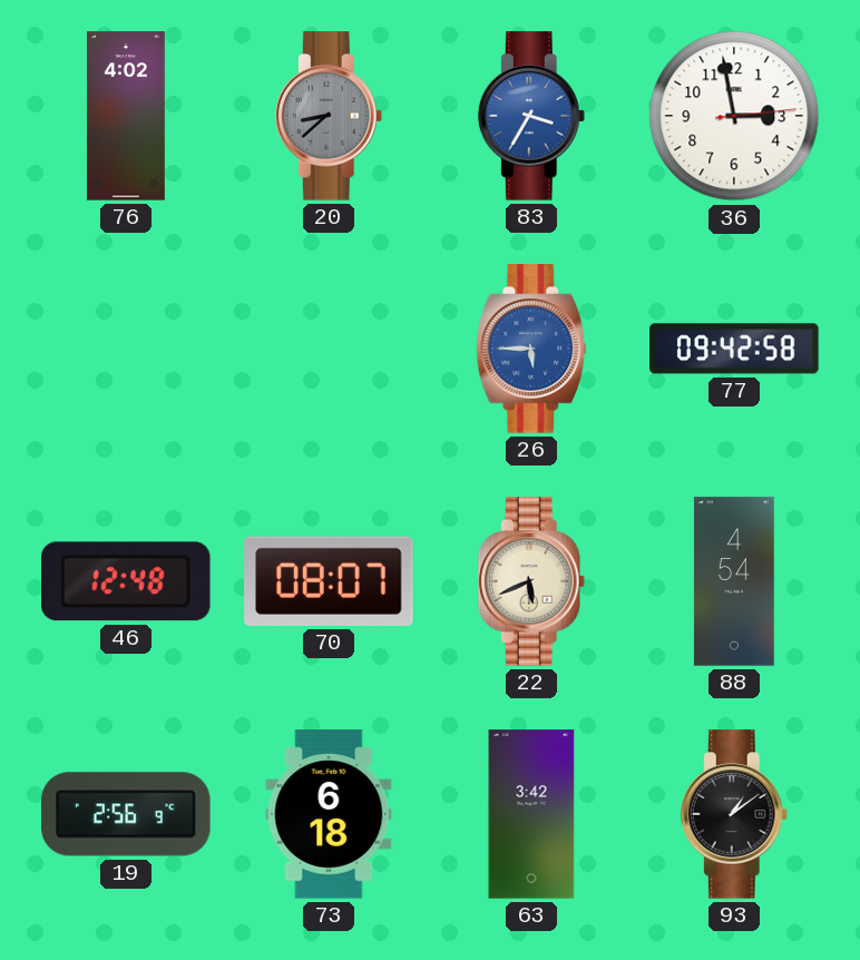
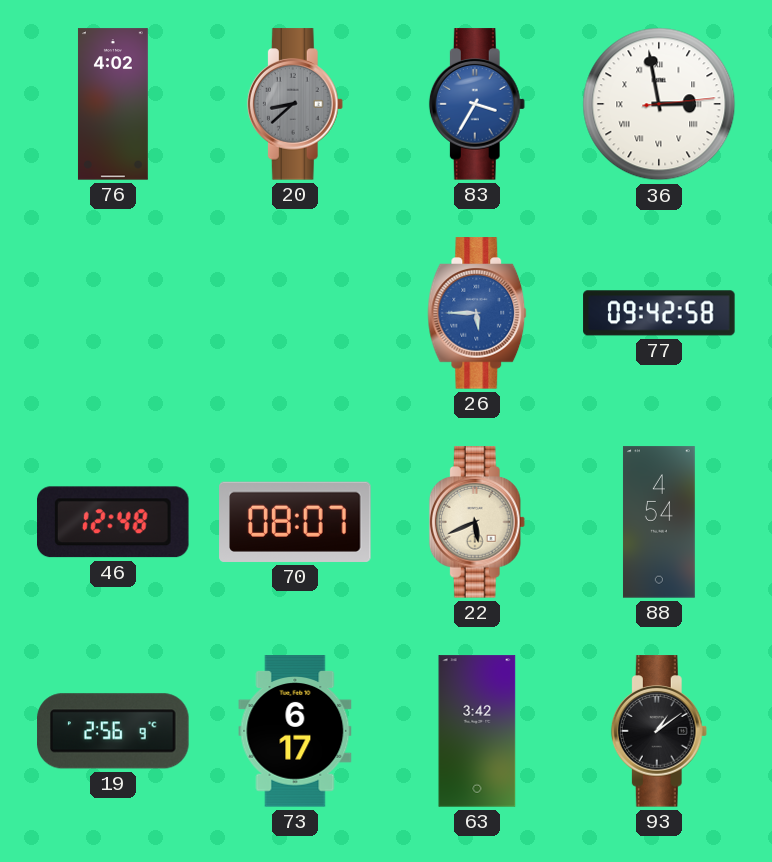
36 numerals: Arabic -> Roman (659, 104)
73: 6:18 -> 6:17 (295, 731)
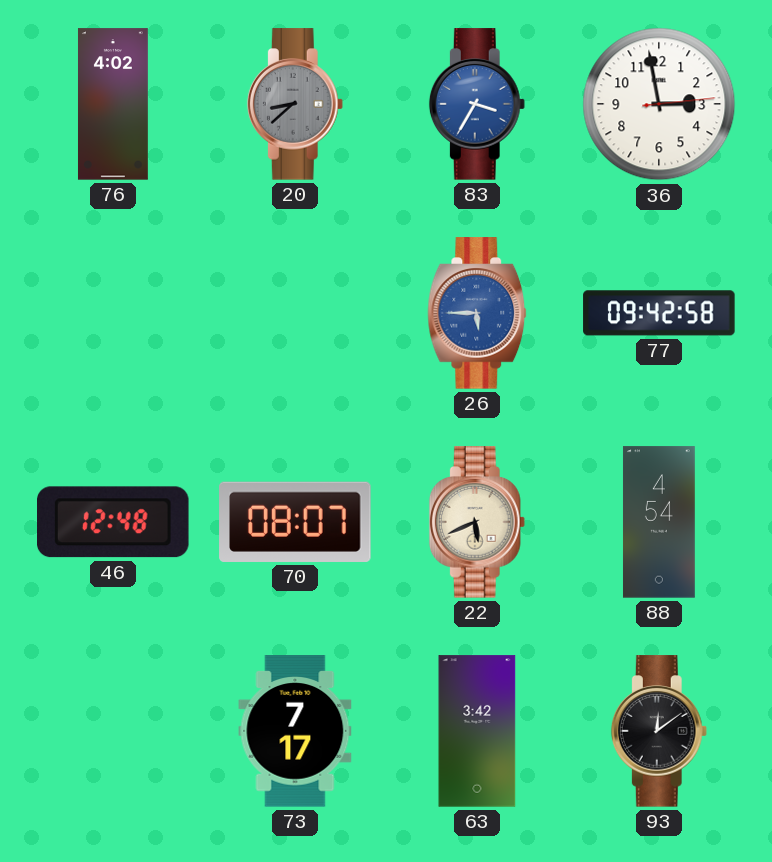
36 numerals: Roman -> Arabic (659, 104)
19: 2:56 -> none (113, 731)
73: 6:17 -> 7:17 (295, 731)
93: 1:09 -> 12:09 (659, 731)
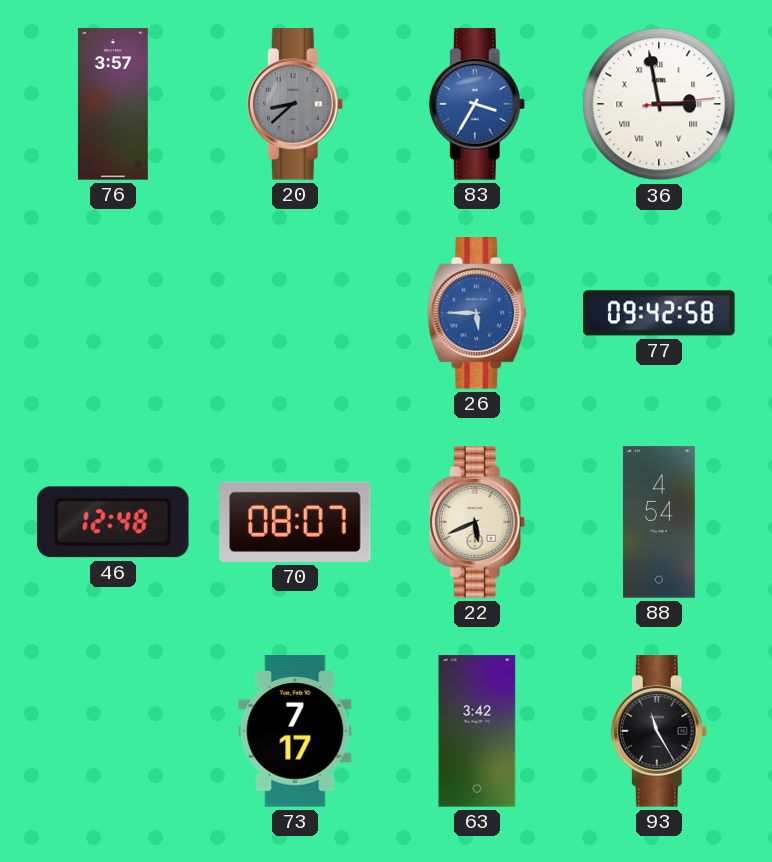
76: 4:02 -> 3:57 (113, 104)
36 numerals: Arabic -> Roman (659, 104)
93: 12:09 -> 11:25 (659, 731)
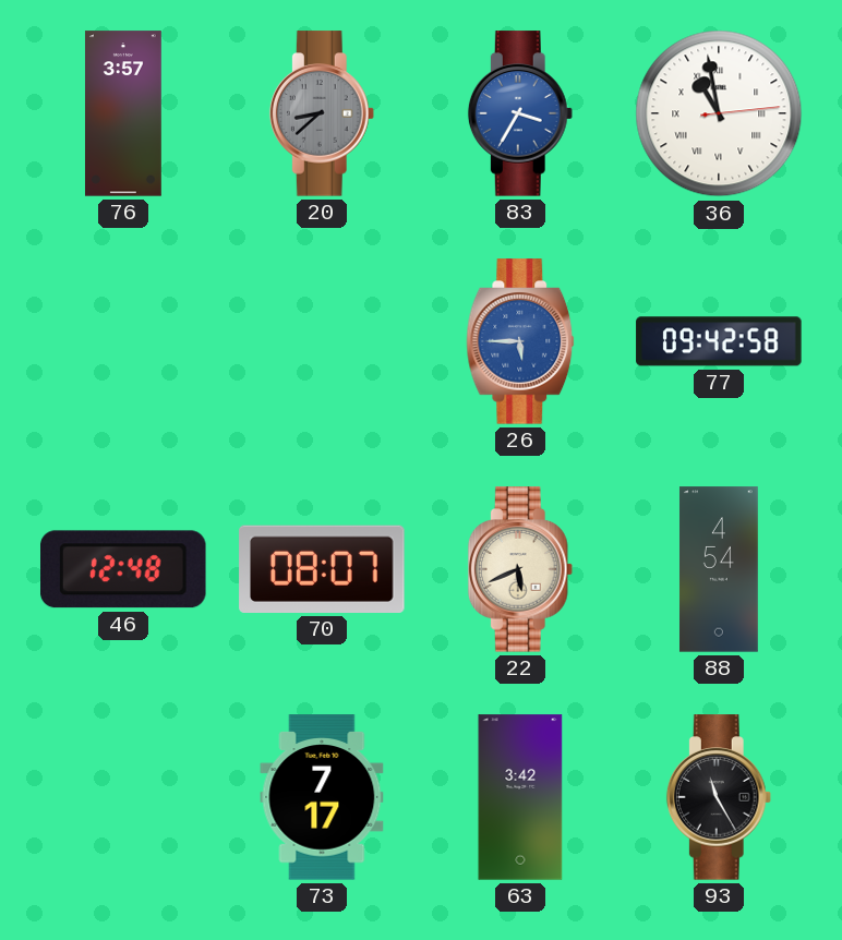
36: 2:58 -> 10:58 (719, 113)
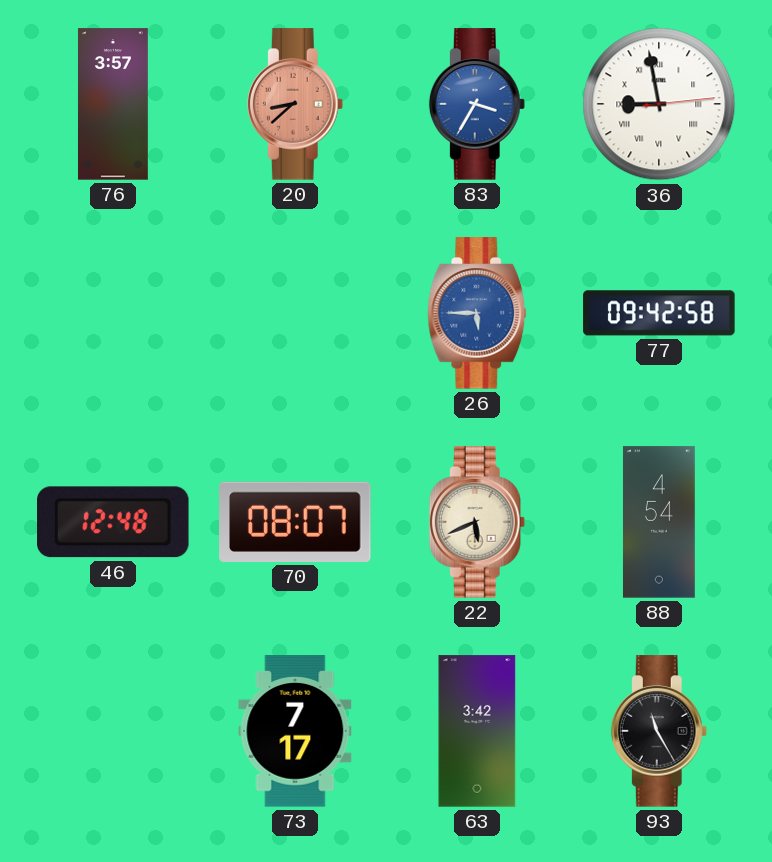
20 dial: grey -> salmon (295, 104)
36: 10:58 -> 8:58 (659, 104)
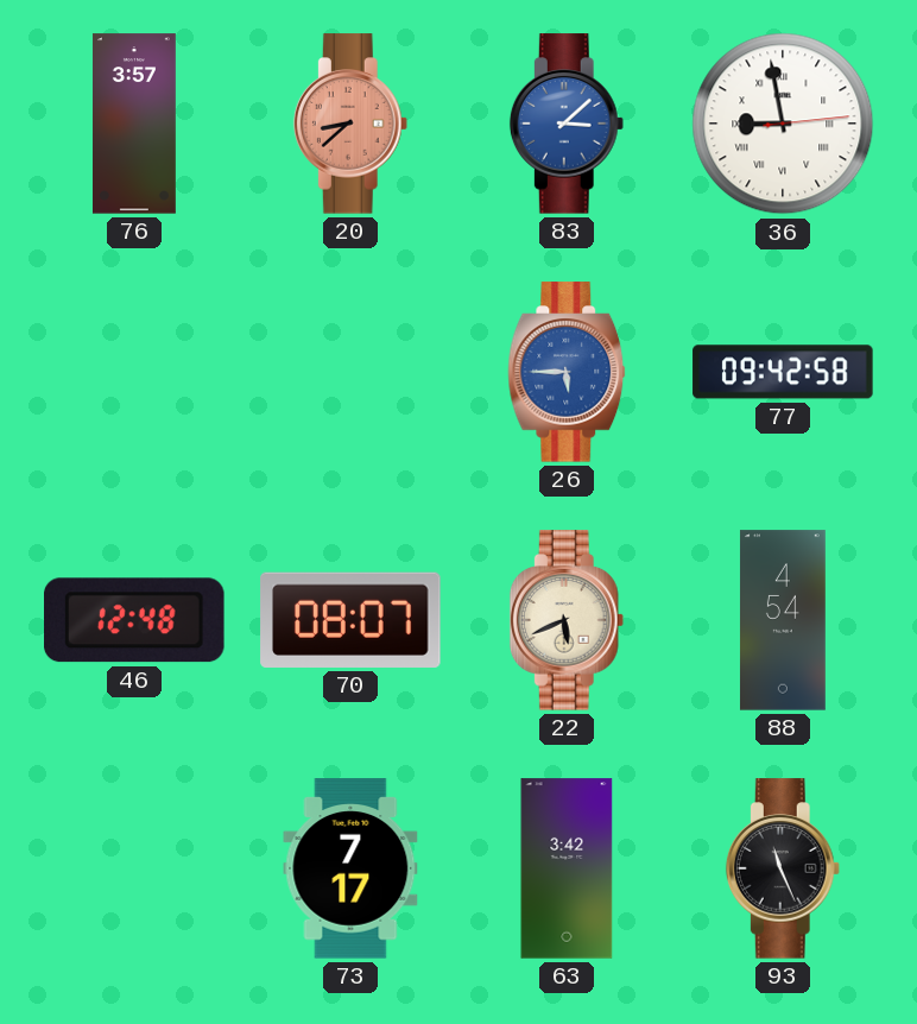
83: 3:35 -> 3:08 (567, 124)
93: 11:25 -> 11:26 (783, 868)
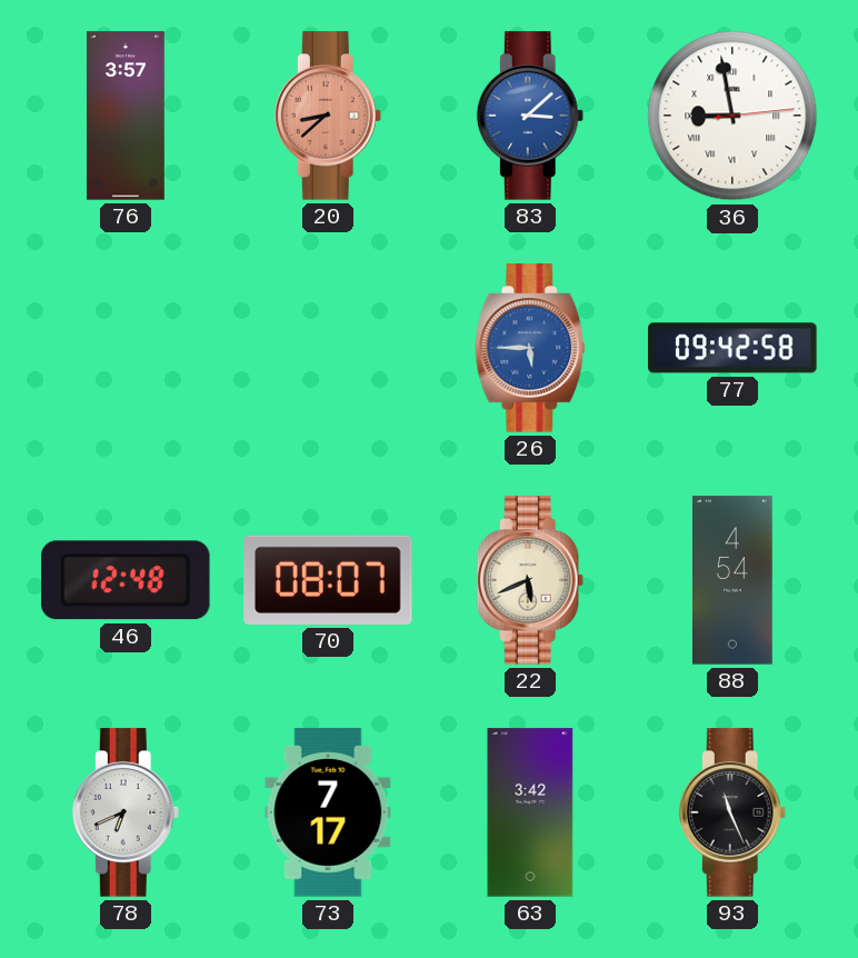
78: none -> 6:41 (126, 812)
